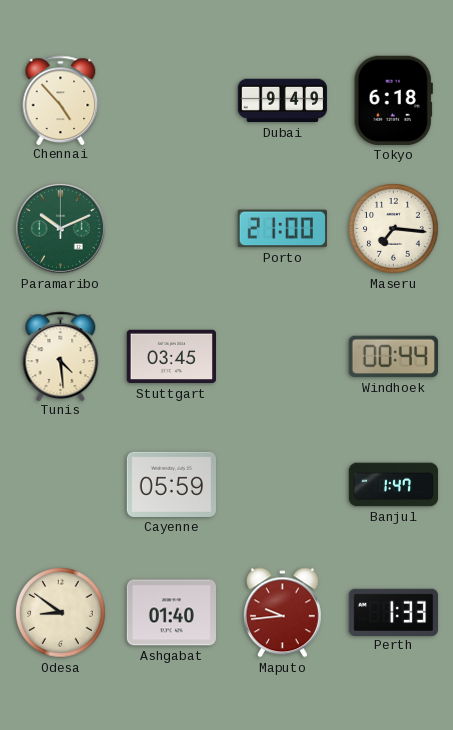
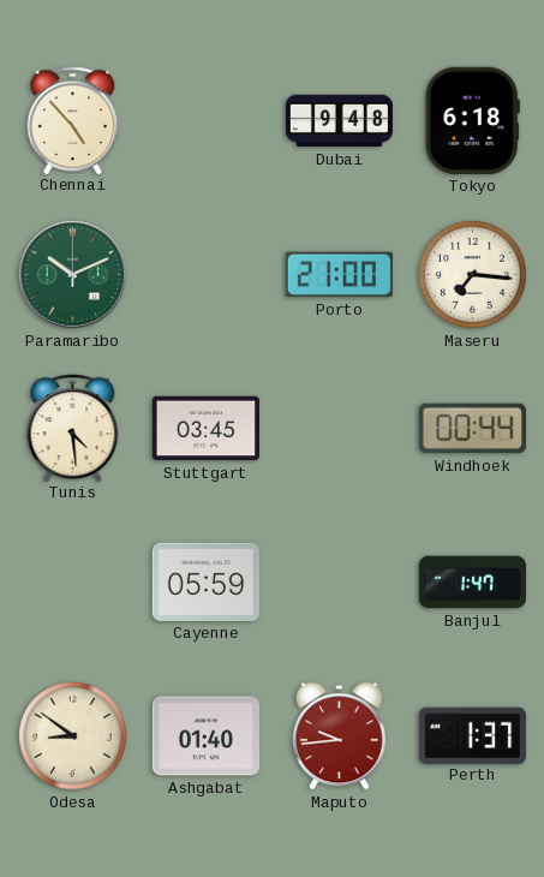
Dubai: 9:49 -> 9:48 (340, 121)
Perth: 1:33 -> 1:37 (472, 735)
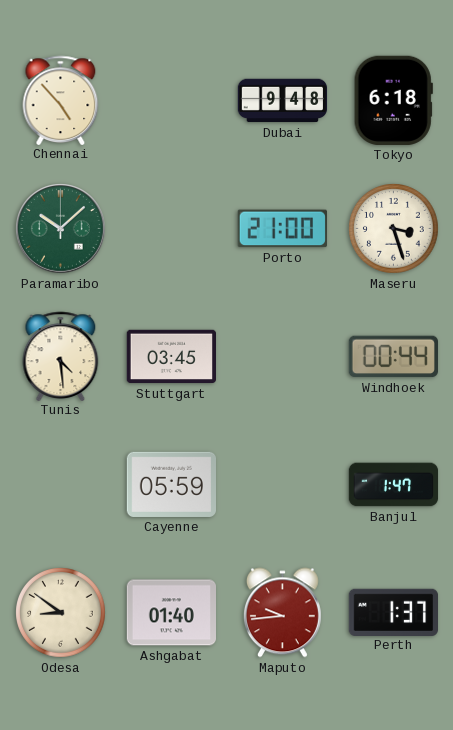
Paramaribo: 10:11 -> 10:08 (61, 229)
Maseru: 7:16 -> 3:27 (394, 229)
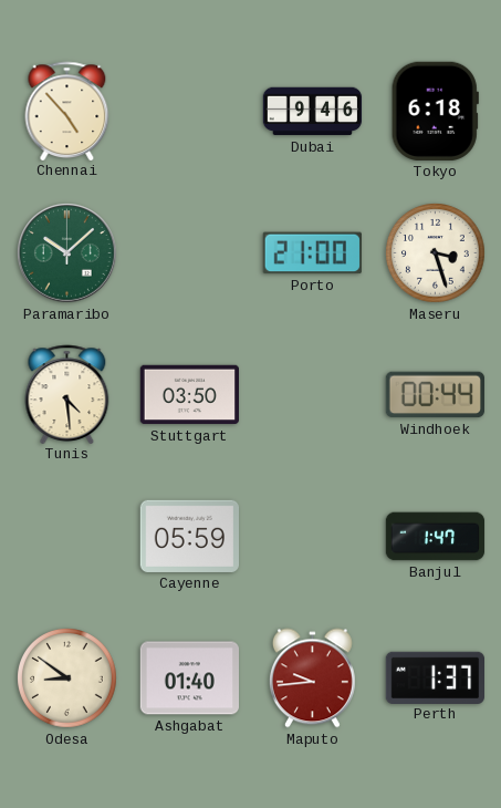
Dubai: 9:48 -> 9:46 (313, 112)
Stuttgart: 03:45 -> 03:50 (189, 395)
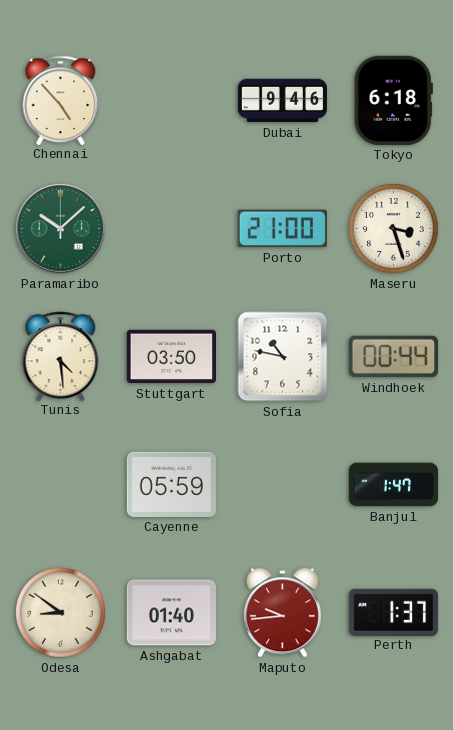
Sofia: none -> 10:47 (283, 357)
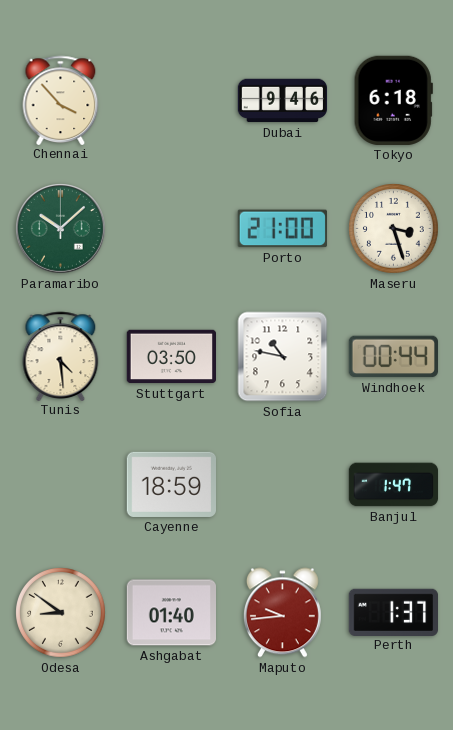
Chennai: 4:53 -> 3:53 (61, 100)
Cayenne: 05:59 -> 18:59 (171, 484)
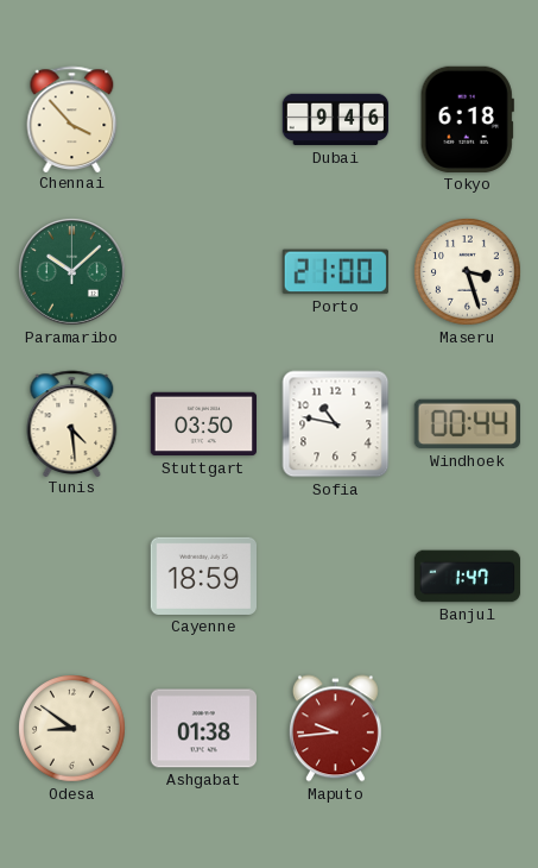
Ashgabat: 01:40 -> 01:38 (203, 729)
Perth: 1:37 -> none (393, 612)
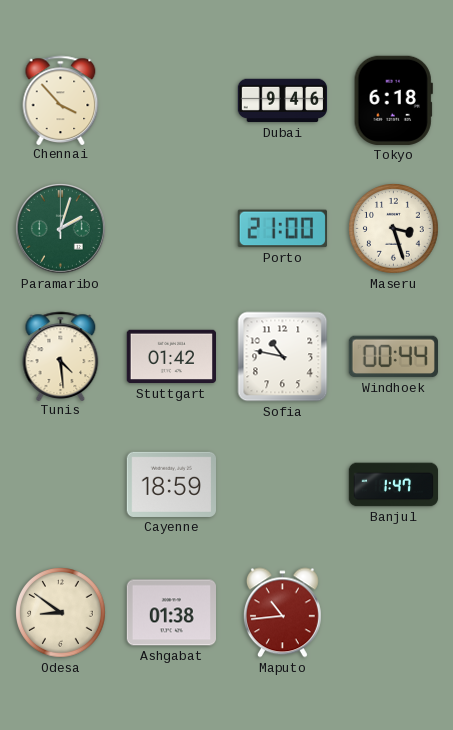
Paramaribo: 10:08 -> 2:03 (61, 229)
Stuttgart: 03:50 -> 01:42 (171, 357)
Maputo: 9:44 -> 10:44 (282, 613)
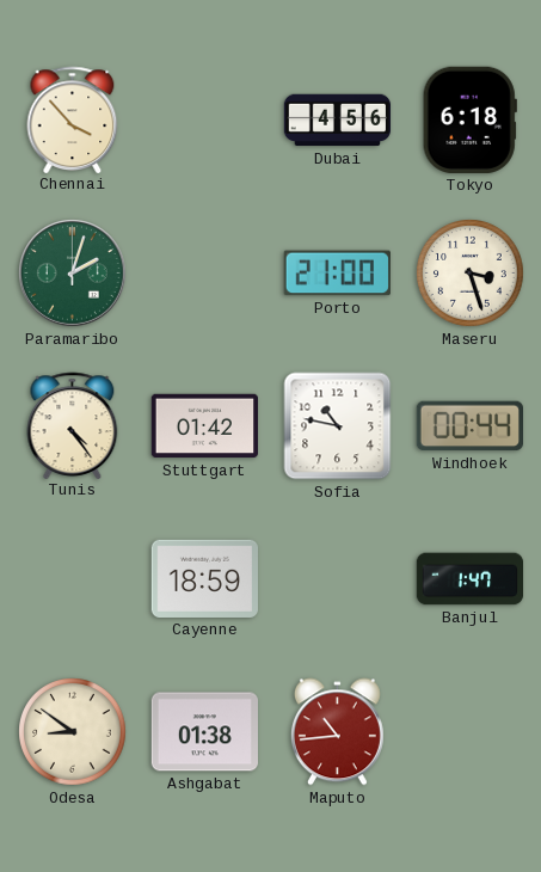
Dubai: 9:46 -> 4:56 (338, 121)
Tunis: 4:29 -> 4:24 (73, 425)
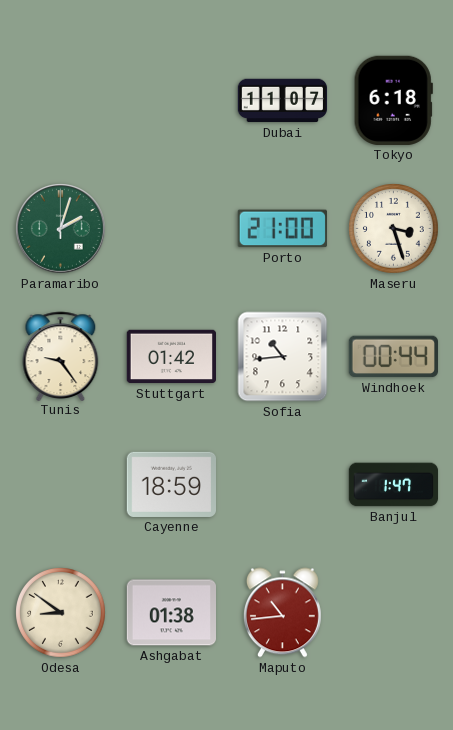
Chennai: 3:53 -> none (73, 119)
Dubai: 4:56 -> 11:07 (283, 101)
Tunis: 4:24 -> 9:24 (61, 356)
Sofia: 10:47 -> 10:44 (283, 357)
